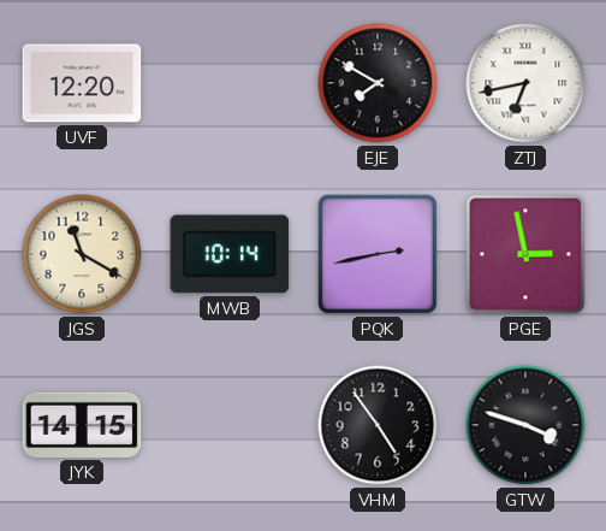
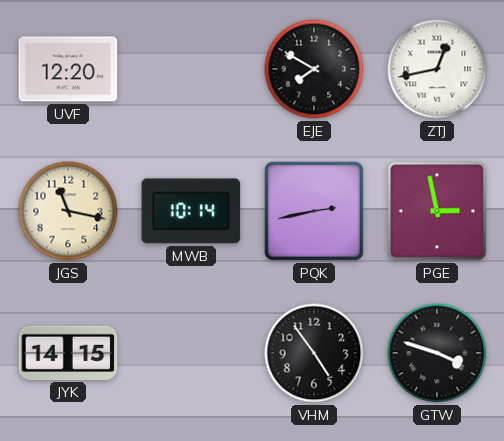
ZTJ: 6:43 -> 12:43 (437, 69)
JGS: 11:20 -> 11:17 (68, 211)
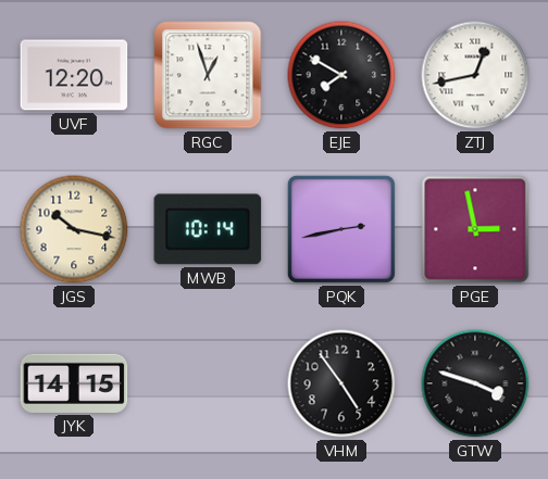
RGC: none -> 12:57 (208, 75)
JGS: 11:17 -> 10:17 (74, 229)
